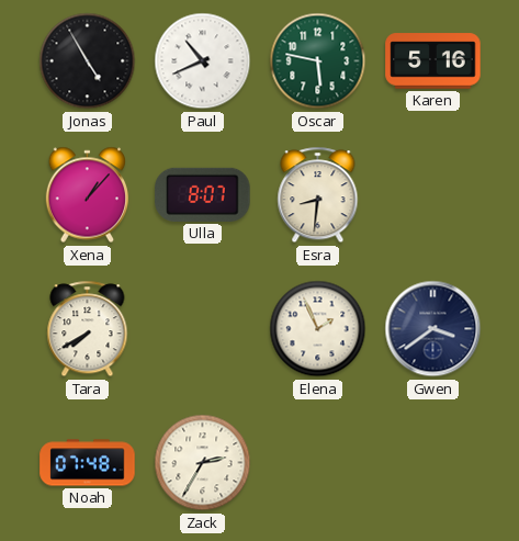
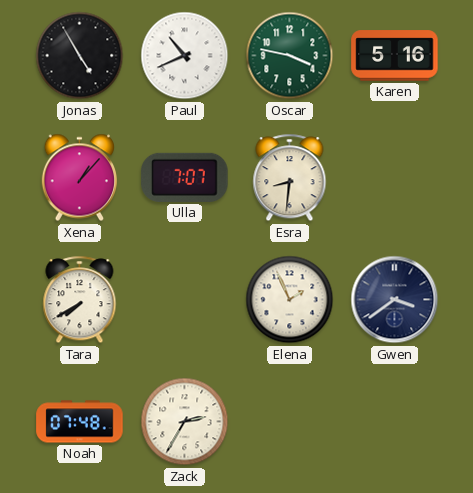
Oscar: 5:47 -> 3:47 (290, 56)
Ulla: 8:07 -> 7:07 (185, 177)
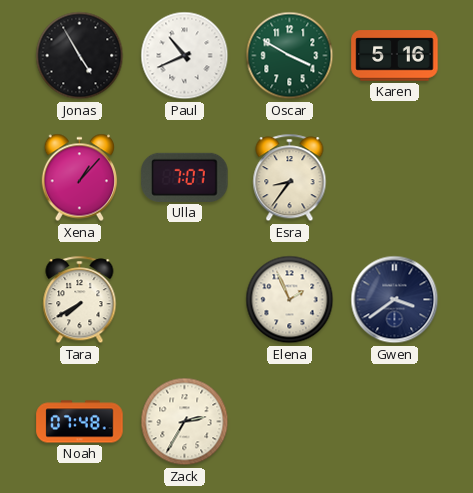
Oscar: 3:47 -> 3:50 (290, 56)
Esra: 8:31 -> 8:36 (290, 178)
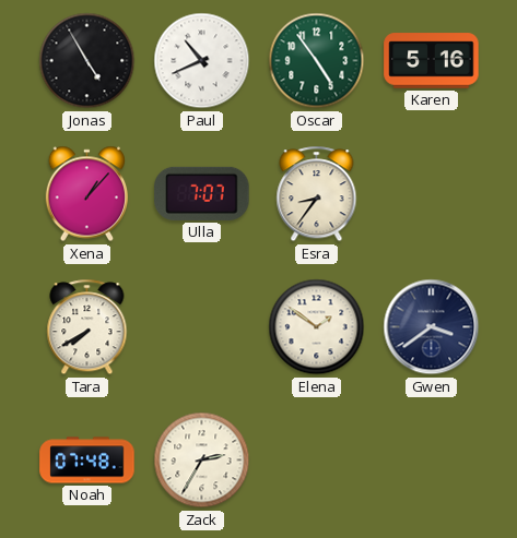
Oscar: 3:50 -> 4:54 (317, 61)
Elena: 1:56 -> 1:51 (317, 327)
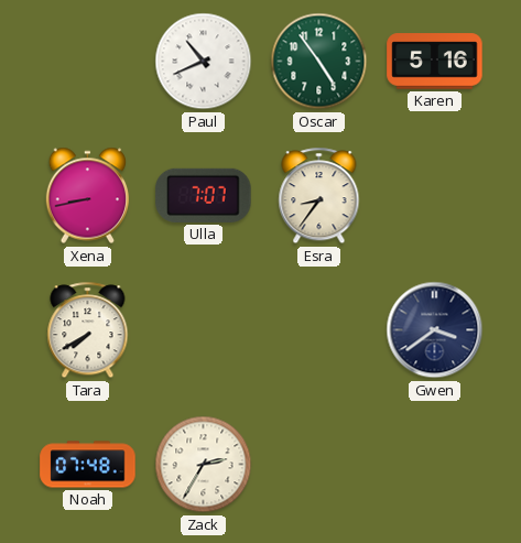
Jonas: 4:55 -> none (87, 61)
Xena: 1:07 -> 8:43 (87, 196)
Elena: 1:51 -> none (317, 327)
